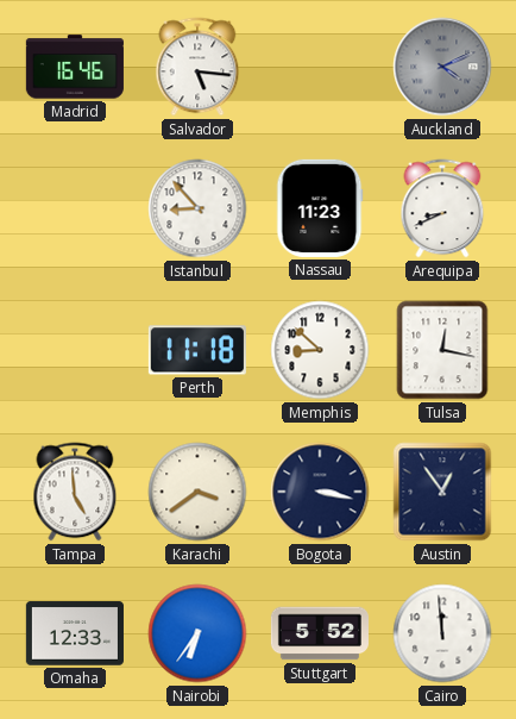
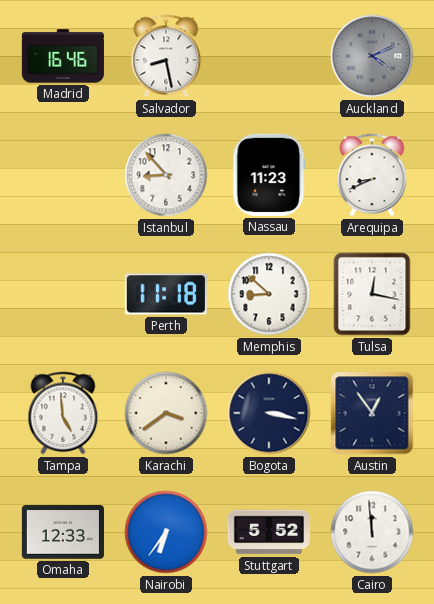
Salvador: 5:16 -> 8:28 (166, 56)
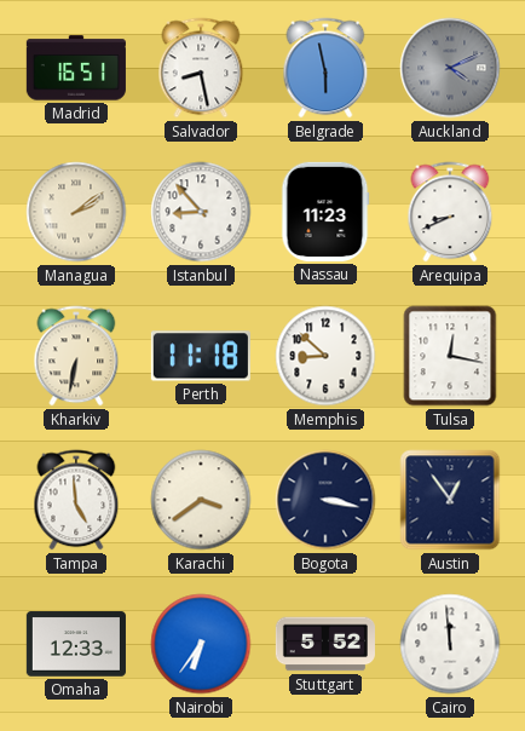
Madrid: 16:46 -> 16:51 (76, 68)
Belgrade: none -> 5:58 (325, 68)
Managua: none -> 2:09 (76, 212)
Kharkiv: none -> 6:32 (76, 356)
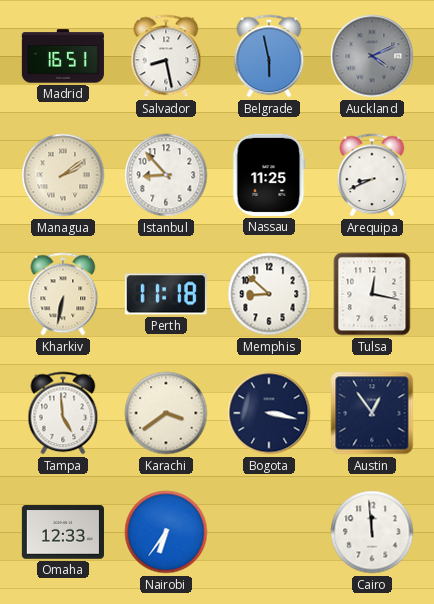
Nassau: 11:23 -> 11:25 (269, 175)
Stuttgart: 5:52 -> none (325, 644)
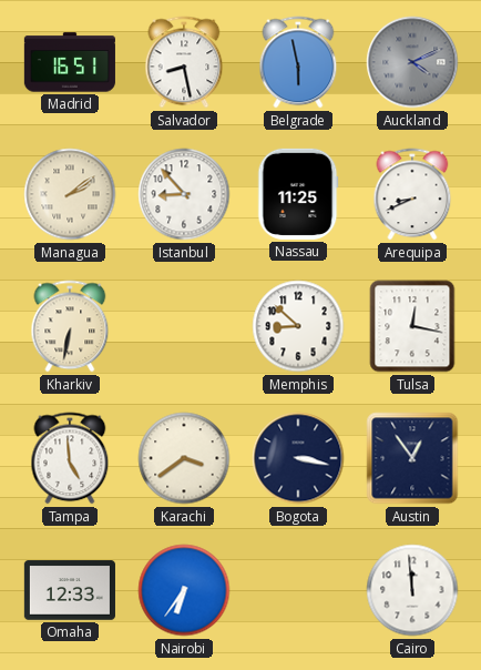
Perth: 11:18 -> none (166, 294)
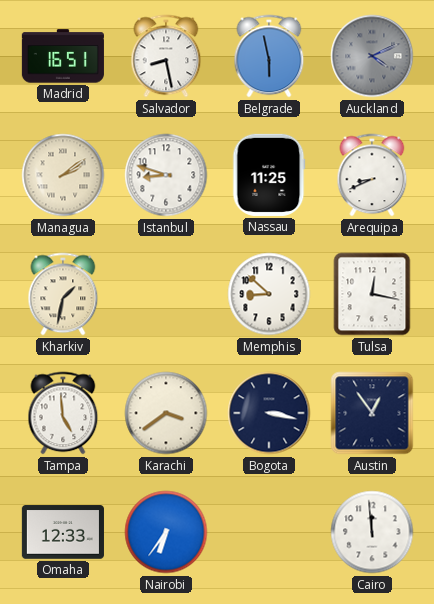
Istanbul: 8:53 -> 8:48 (166, 175)
Kharkiv: 6:32 -> 1:32 (63, 294)
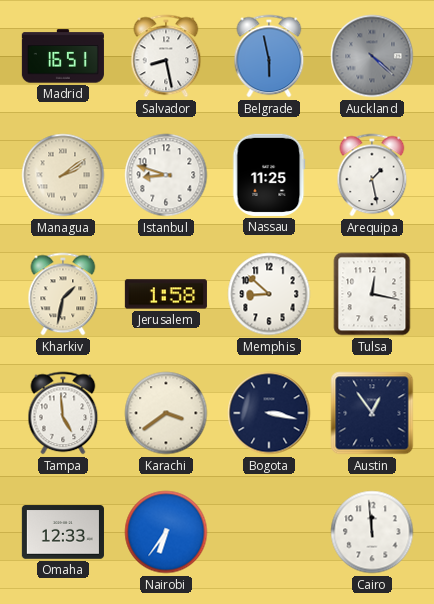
Auckland: 4:11 -> 4:22 (372, 56)
Arequipa: 8:41 -> 1:28 (372, 175)
Jerusalem: none -> 1:58 (166, 294)
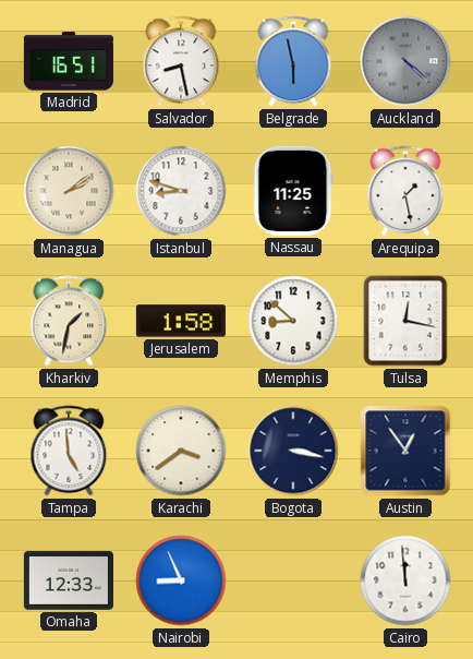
Nairobi: 6:36 -> 8:56 (181, 580)
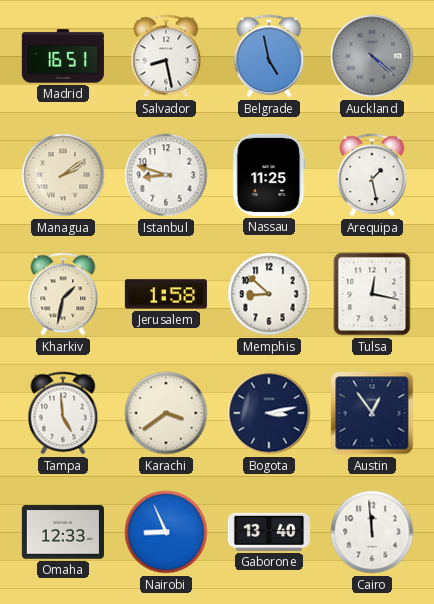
Belgrade: 5:58 -> 4:58 (269, 56)
Bogota: 3:17 -> 3:13 (269, 413)
Gaborone: none -> 13:40 (269, 532)
